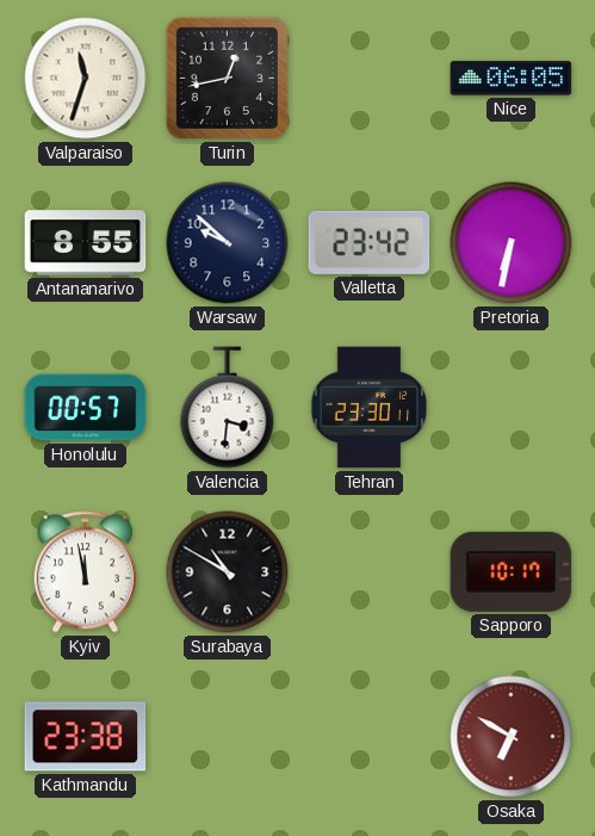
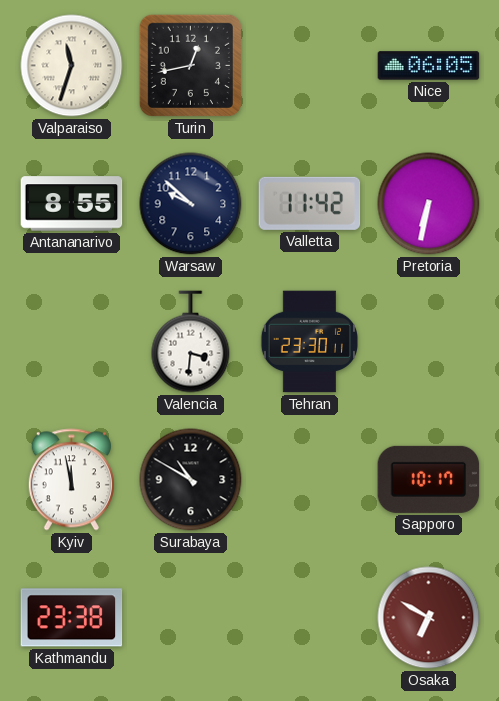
Valletta: 23:42 -> 11:42 (310, 203)
Honolulu: 00:57 -> none (86, 408)
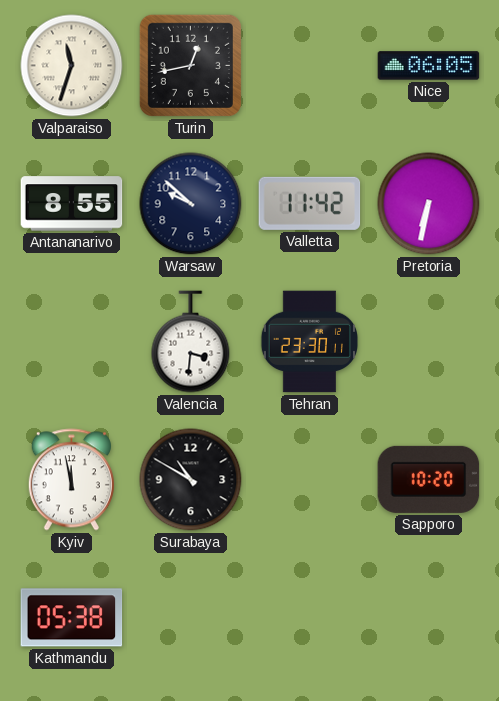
Sapporo: 10:17 -> 10:20 (429, 479)
Kathmandu: 23:38 -> 05:38 (72, 618)
Osaka: 6:50 -> none (429, 618)
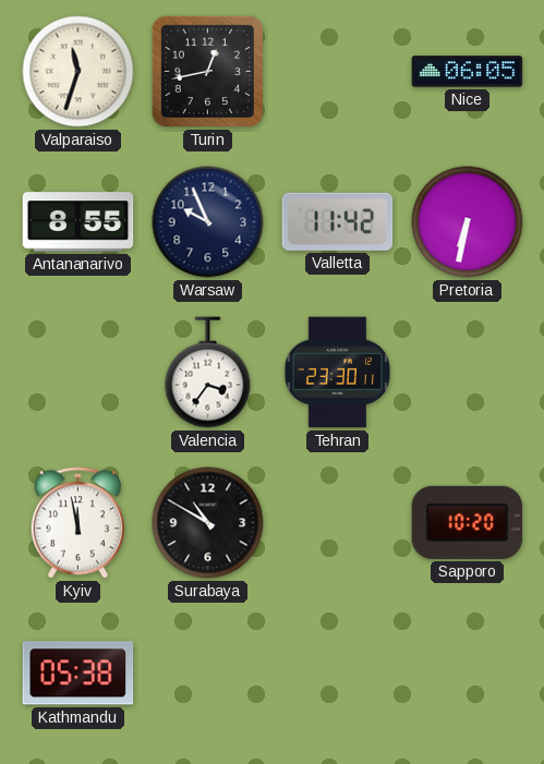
Warsaw: 9:52 -> 9:56 (208, 222)
Valencia: 3:31 -> 3:36 (208, 373)
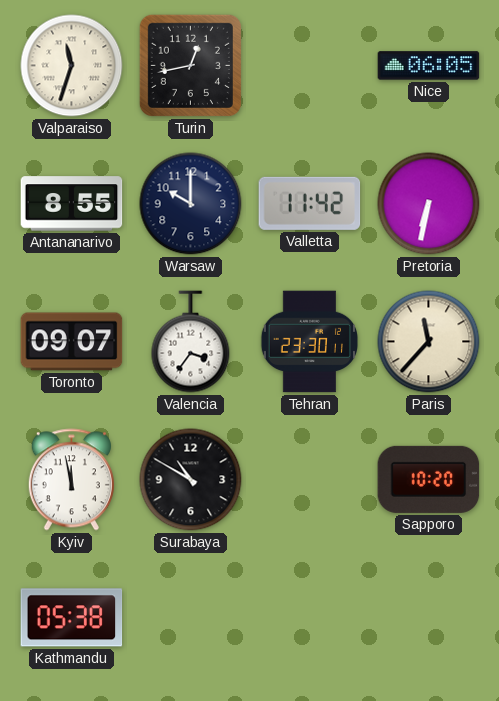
Warsaw: 9:56 -> 10:00 (191, 204)
Toronto: none -> 09:07 (72, 342)
Paris: none -> 11:37 (429, 342)
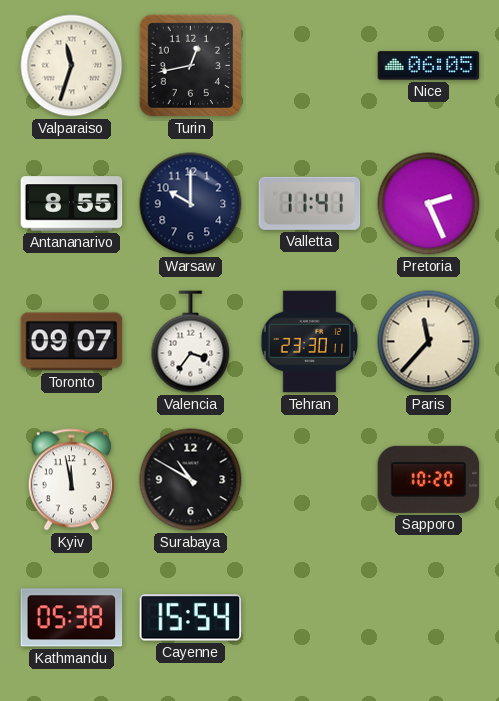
Valletta: 11:42 -> 11:41 (310, 203)
Pretoria: 6:32 -> 2:26 (429, 204)
Cayenne: none -> 15:54 (191, 618)
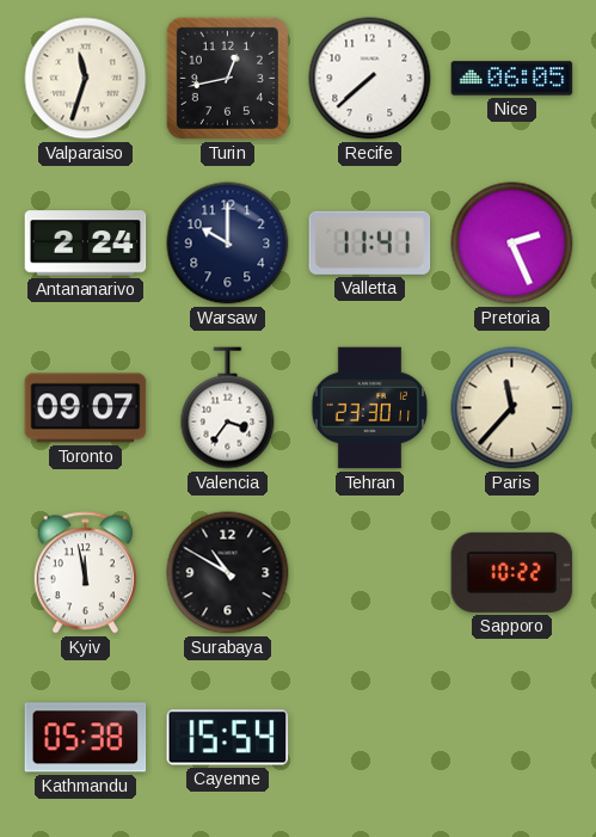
Recife: none -> 7:38 (370, 79)
Antananarivo: 8:55 -> 2:24 (86, 244)
Sapporo: 10:20 -> 10:22 (512, 572)
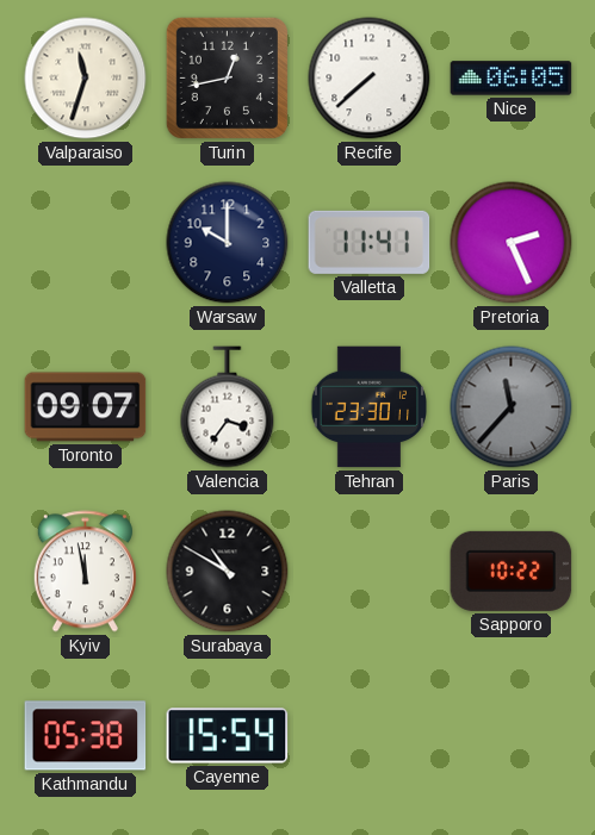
Antananarivo: 2:24 -> none (86, 244)
Paris dial: cream -> grey (512, 407)
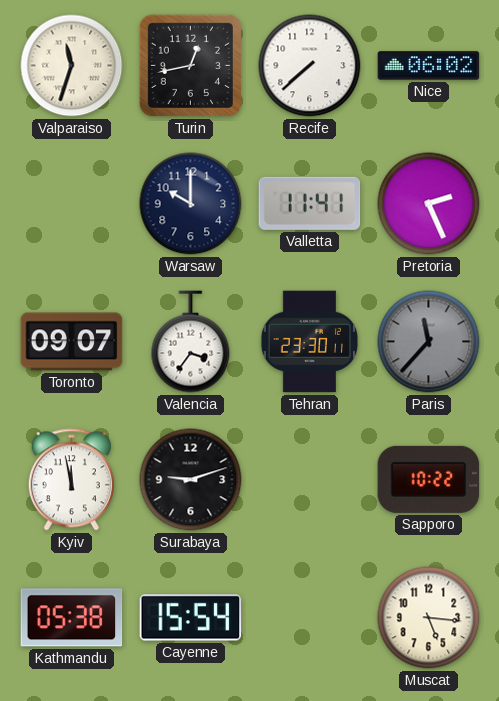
Nice: 06:05 -> 06:02 (429, 66)
Surabaya: 10:50 -> 9:12 (191, 480)
Muscat: none -> 5:16 (429, 618)
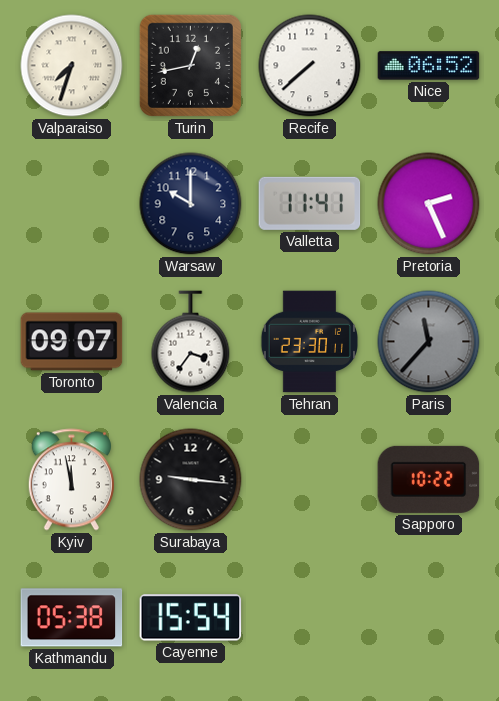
Valparaiso: 11:33 -> 7:33 (72, 66)
Nice: 06:02 -> 06:52 (429, 66)
Surabaya: 9:12 -> 9:16 (191, 480)
Muscat: 5:16 -> none (429, 618)
